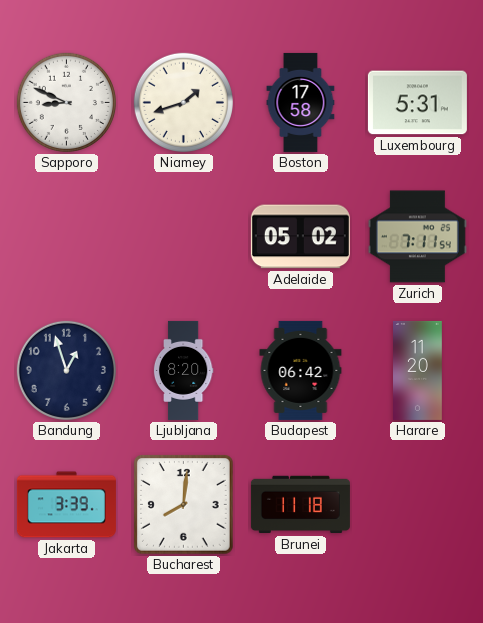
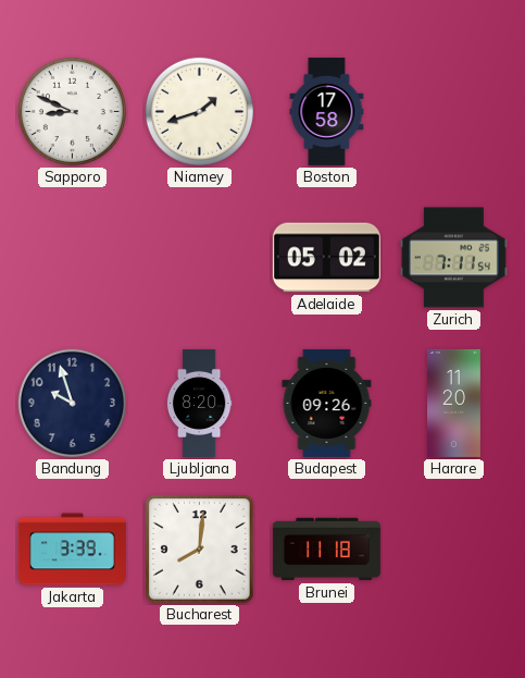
Luxembourg: 5:31 -> none (417, 103)
Bandung: 12:57 -> 9:57 (72, 403)
Budapest: 06:42 -> 09:26 (327, 403)
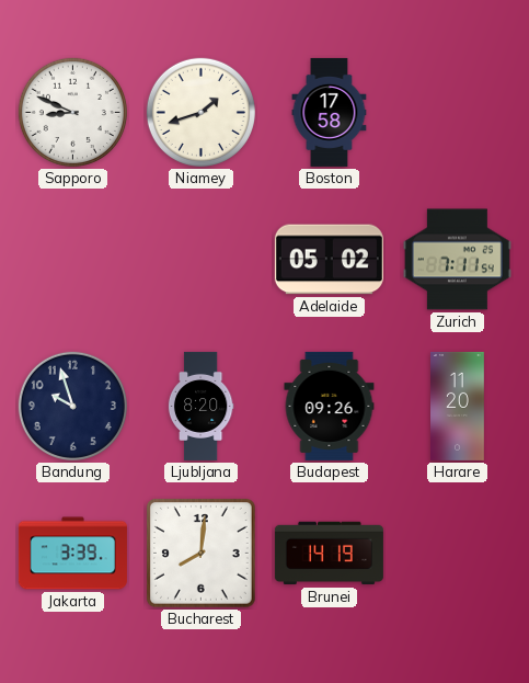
Brunei: 11:18 -> 14:19 (329, 554)
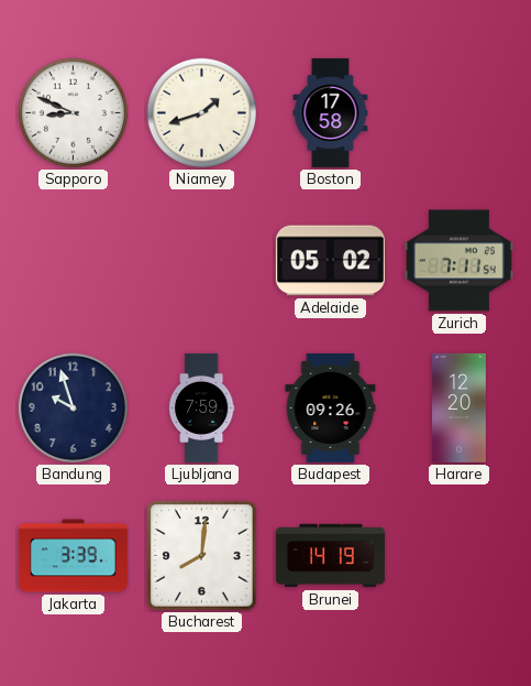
Ljubljana: 8:20 -> 7:59 (201, 407)
Harare: 11:20 -> 12:20 (460, 407)
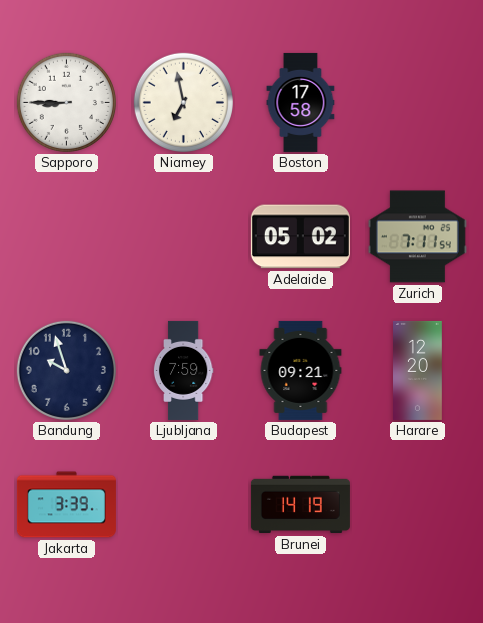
Sapporo: 8:49 -> 8:45 (66, 102)
Niamey: 1:42 -> 6:58 (183, 102)
Budapest: 09:26 -> 09:21 (301, 370)
Bucharest: 8:01 -> none (202, 556)
